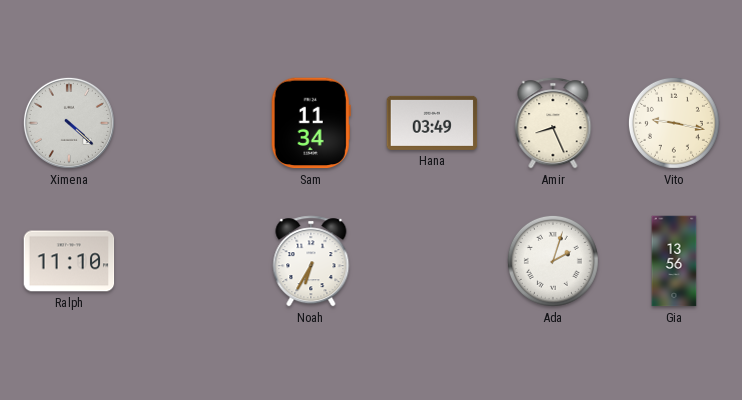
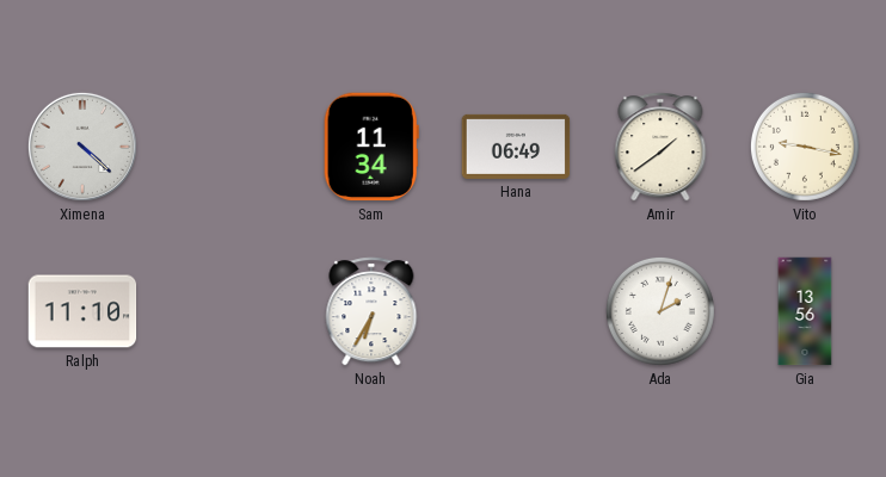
Hana: 03:49 -> 06:49 (516, 147)
Amir: 8:26 -> 1:39 (660, 147)
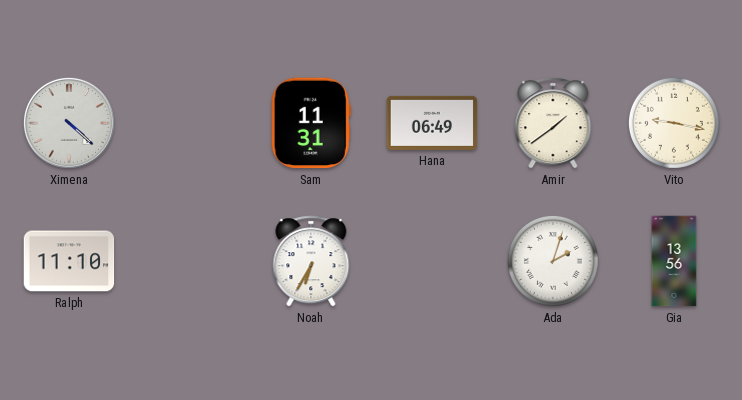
Sam: 11:34 -> 11:31 (311, 123)
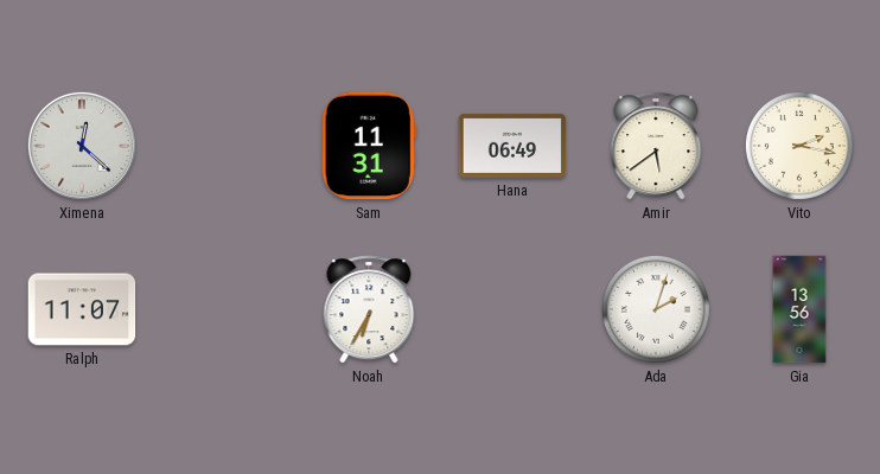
Ximena: 4:22 -> 12:22 (82, 146)
Amir: 1:39 -> 5:39 (656, 146)
Vito: 9:17 -> 2:17 (799, 146)
Ralph: 11:10 -> 11:07 (82, 309)
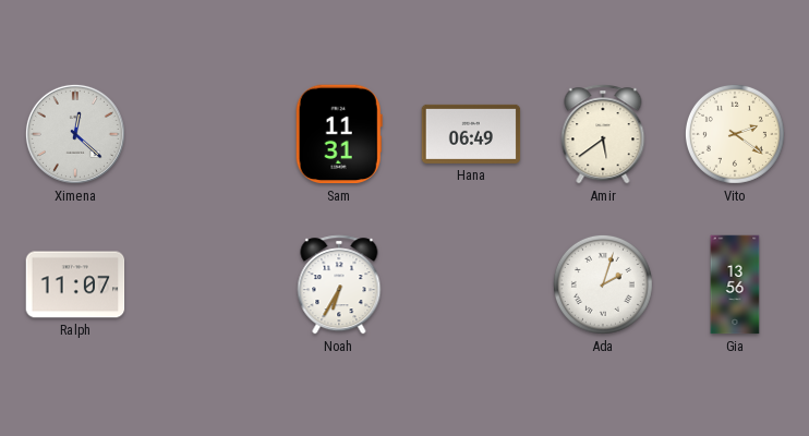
Vito: 2:17 -> 2:21 (735, 134)
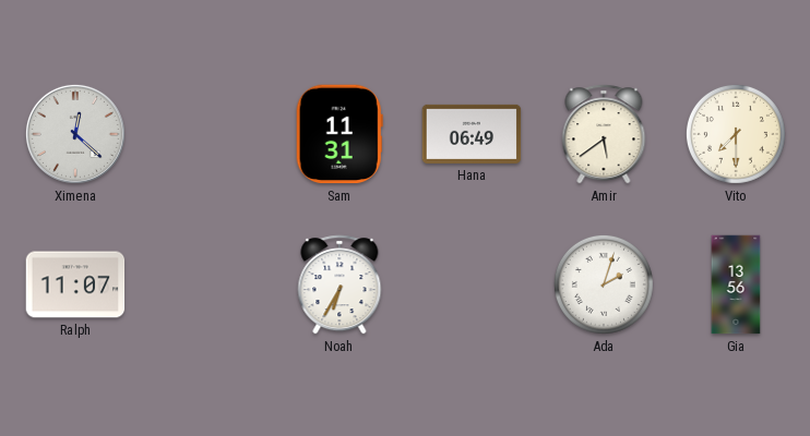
Vito: 2:21 -> 7:30 (736, 134)
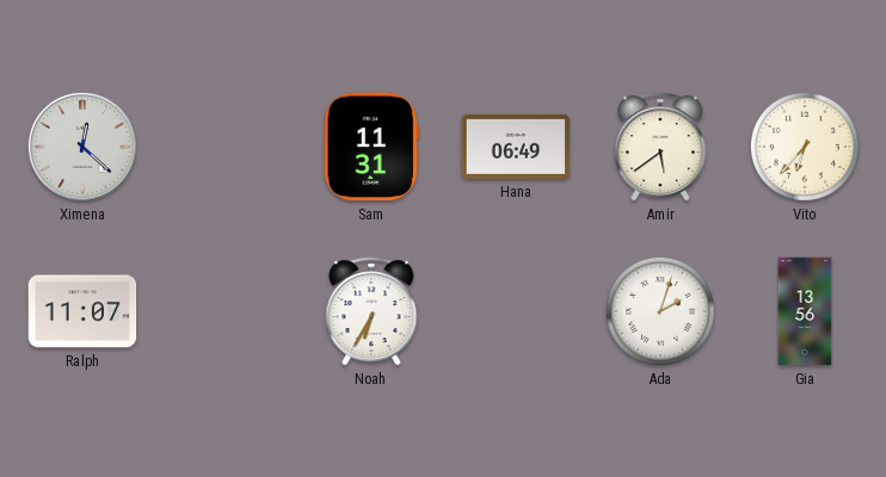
Vito: 7:30 -> 6:37 (805, 147)
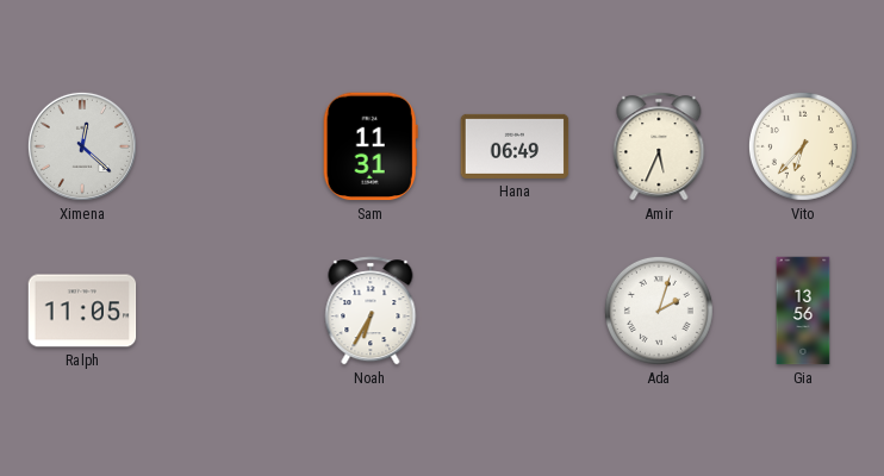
Amir: 5:39 -> 5:34 (659, 146)
Ralph: 11:07 -> 11:05 (82, 311)
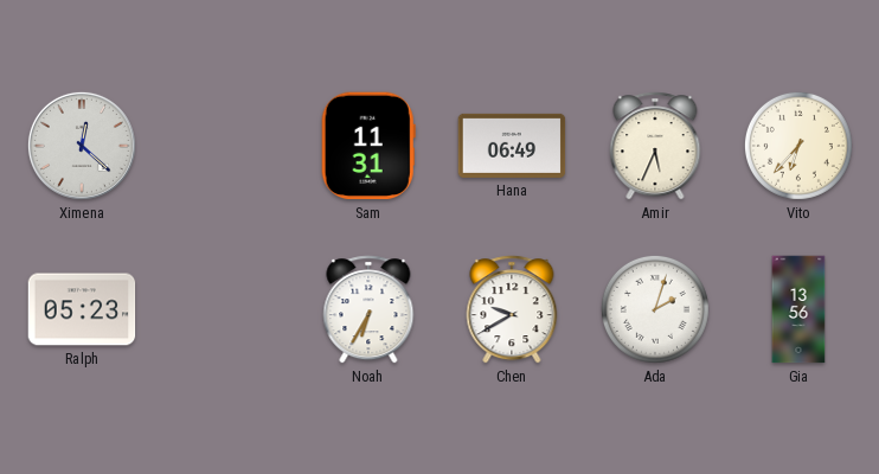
Ralph: 11:05 -> 05:23 (82, 309)
Chen: none -> 9:40 (512, 309)
